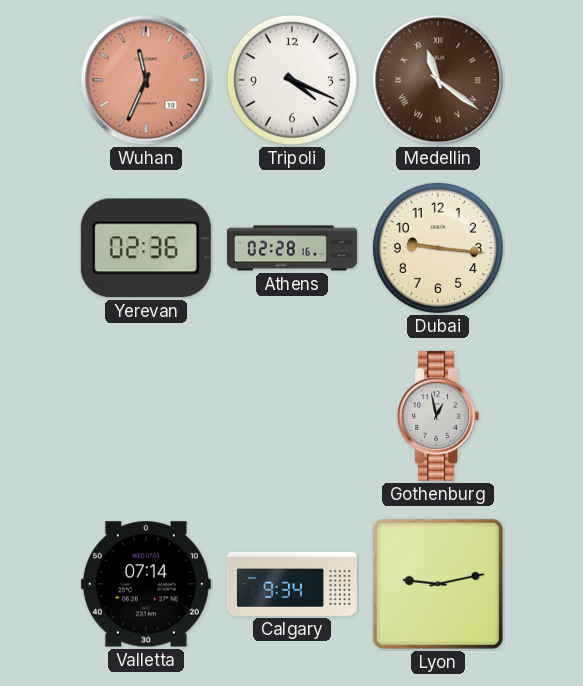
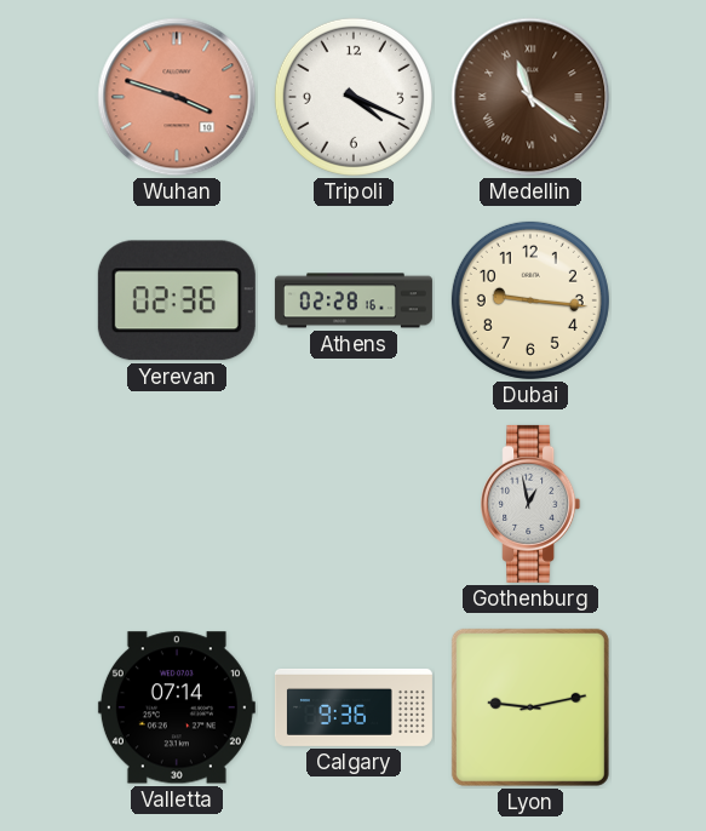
Wuhan: 11:34 -> 3:48 (177, 97)
Calgary: 9:34 -> 9:36 (354, 707)
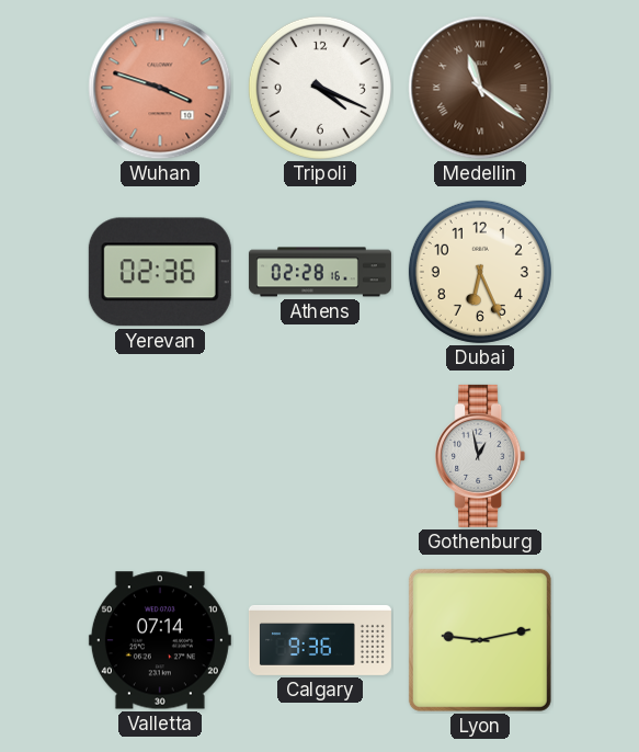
Dubai: 9:16 -> 6:26 (480, 272)
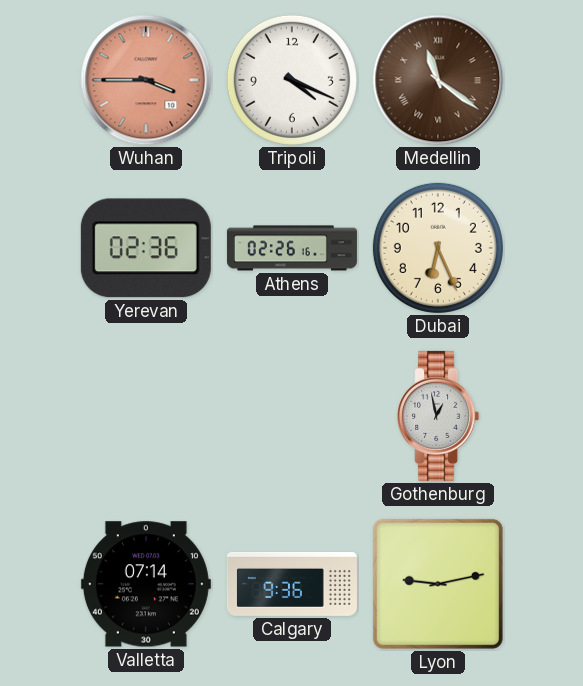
Wuhan: 3:48 -> 3:45 (146, 80)
Athens: 02:28 -> 02:26 (292, 248)
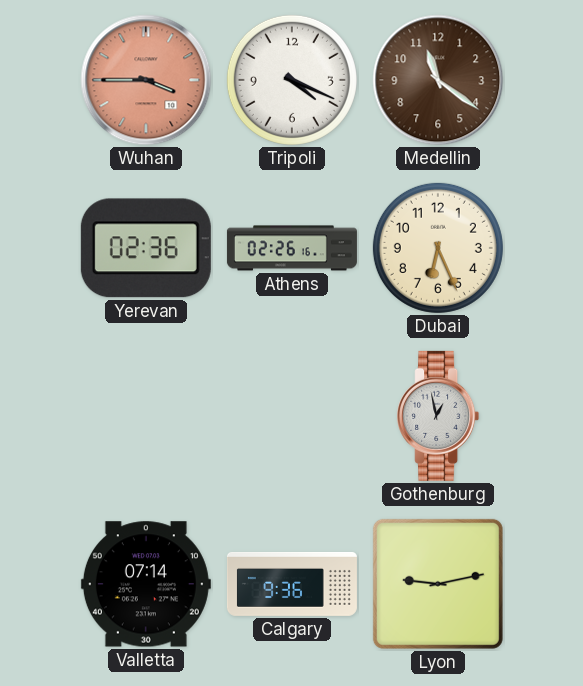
Medellin numerals: Roman -> Arabic (438, 80)
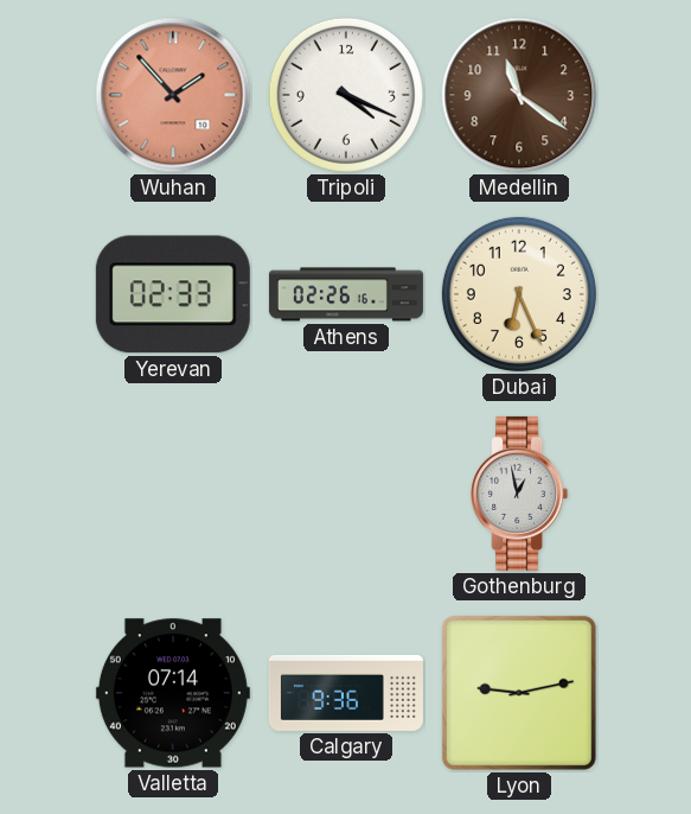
Wuhan: 3:45 -> 1:53 (173, 95)
Yerevan: 02:36 -> 02:33 (173, 294)
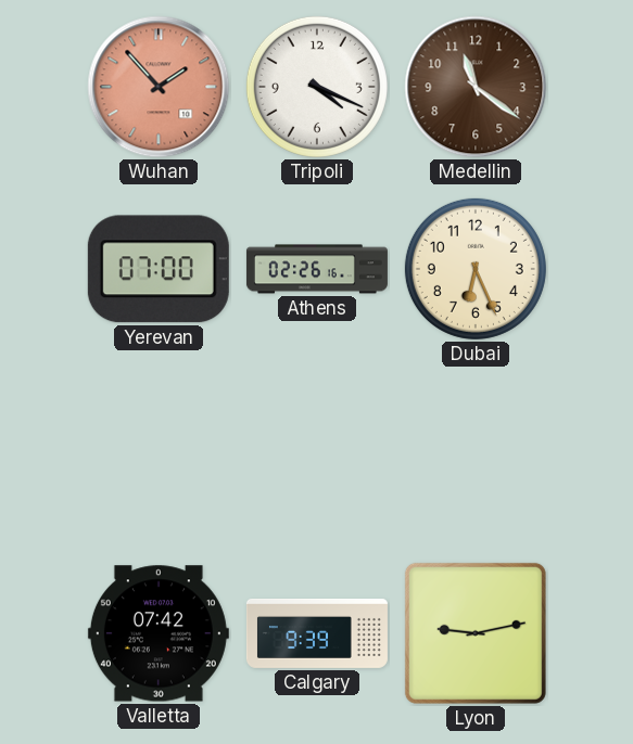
Yerevan: 02:33 -> 07:00 (159, 269)
Gothenburg: 12:58 -> none (519, 494)
Valletta: 07:14 -> 07:42 (159, 633)
Calgary: 9:36 -> 9:39 (317, 633)
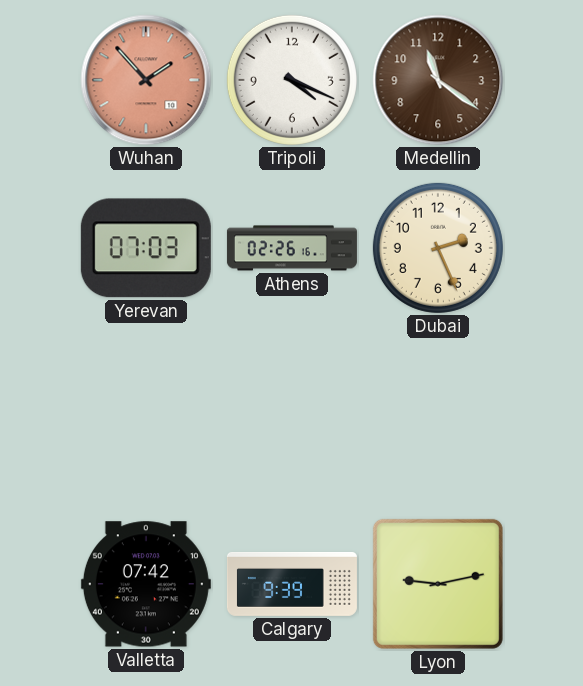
Yerevan: 07:00 -> 07:03 (146, 248)
Dubai: 6:26 -> 2:26 (438, 248)
